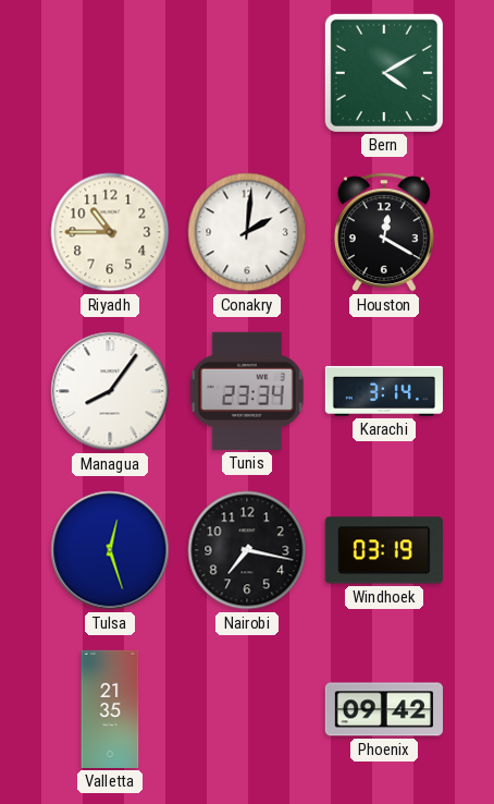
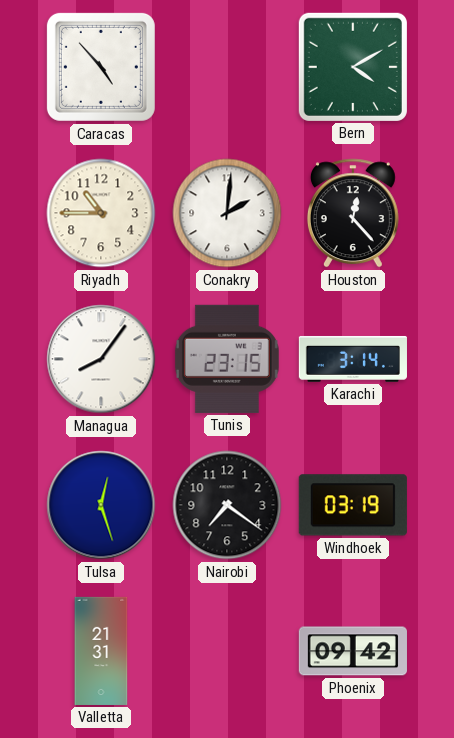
Caracas: none -> 4:53 (101, 67)
Houston: 12:20 -> 12:23 (353, 213)
Tunis: 23:34 -> 23:15 (227, 359)
Nairobi: 7:17 -> 7:21 (227, 505)
Valletta: 21:35 -> 21:31 (101, 651)
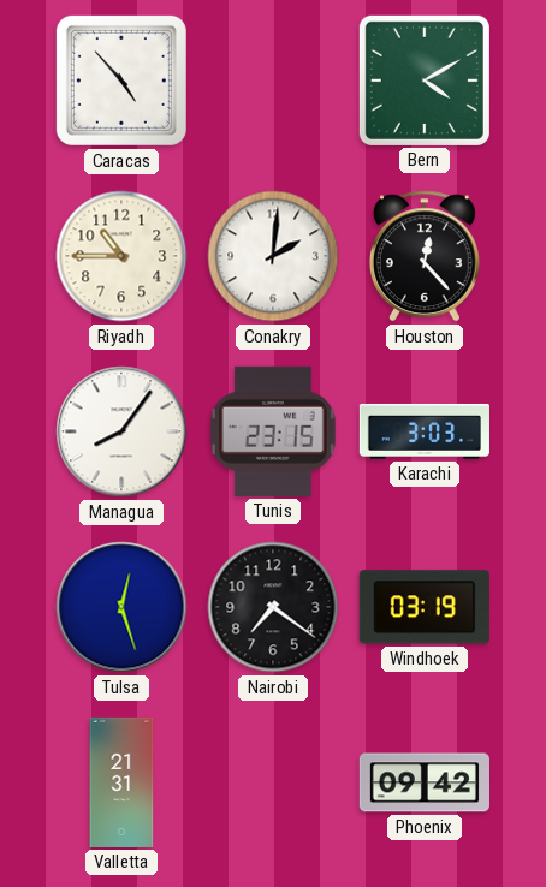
Karachi: 3:14 -> 3:03 (425, 431)
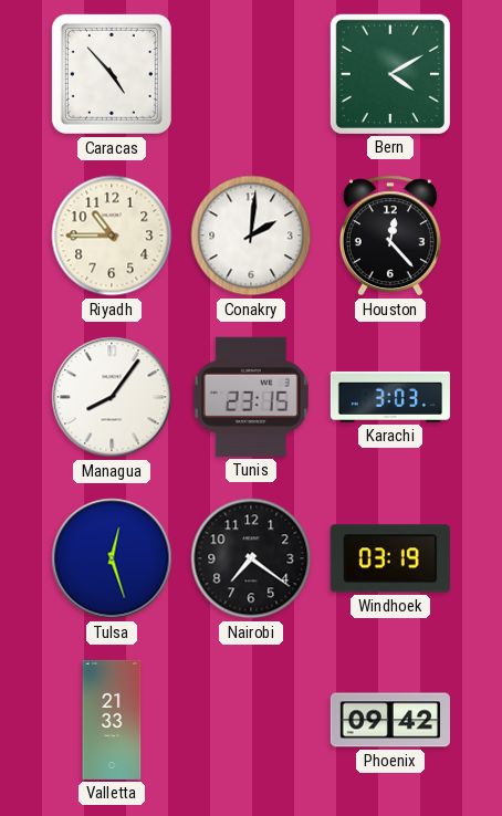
Valletta: 21:31 -> 21:33 (112, 720)
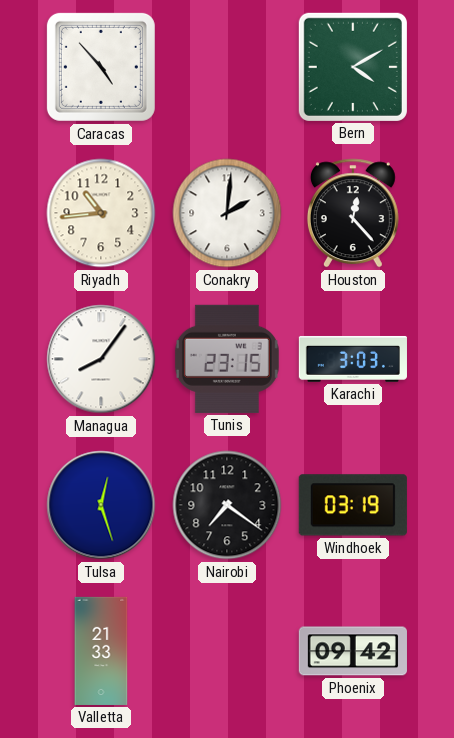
Riyadh: 10:45 -> 10:44 (101, 213)
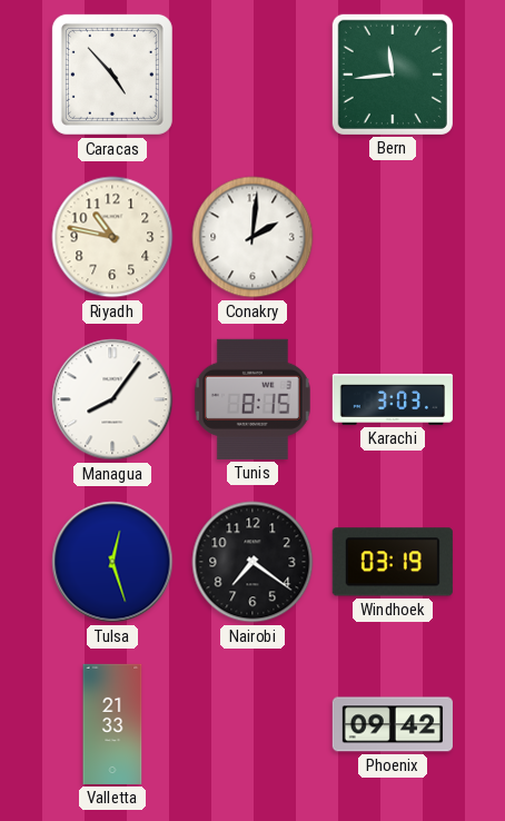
Bern: 4:10 -> 11:44 (393, 75)
Riyadh: 10:44 -> 10:47 (112, 237)
Houston: 12:23 -> none (353, 213)
Tunis: 23:15 -> 8:15 (253, 399)
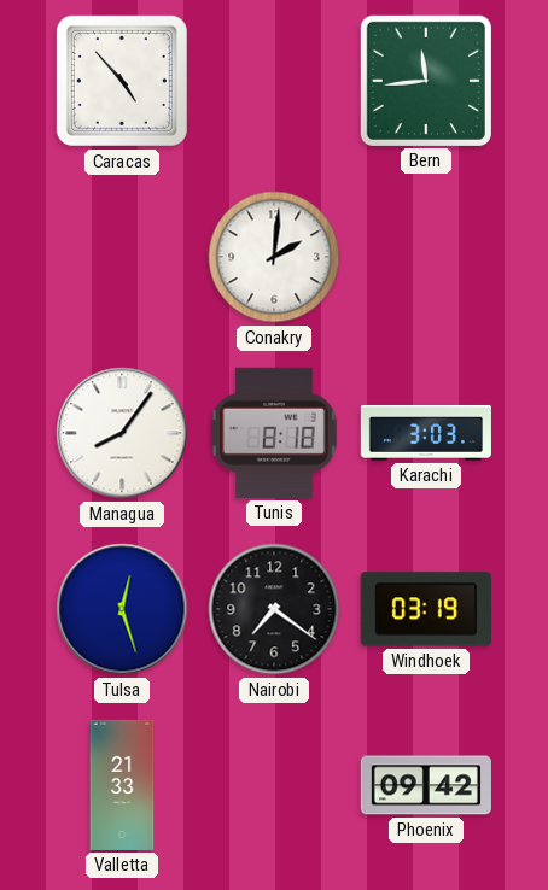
Riyadh: 10:47 -> none (112, 237)
Tunis: 8:15 -> 8:18 (274, 433)
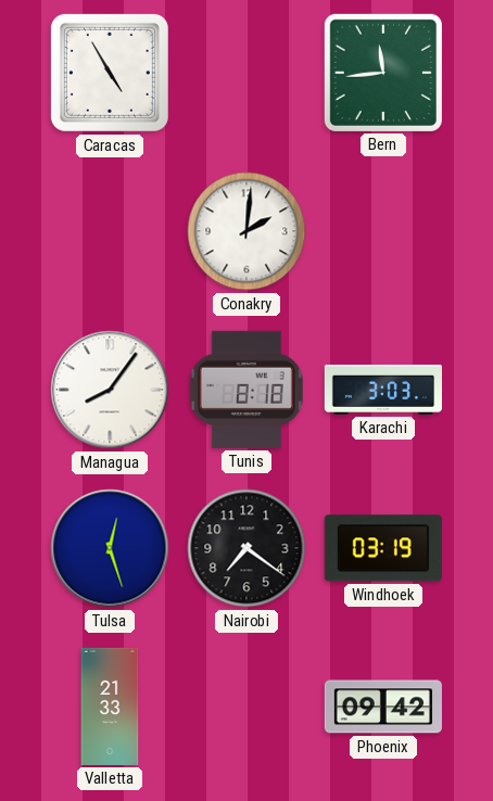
Caracas: 4:53 -> 4:55 (110, 73)
